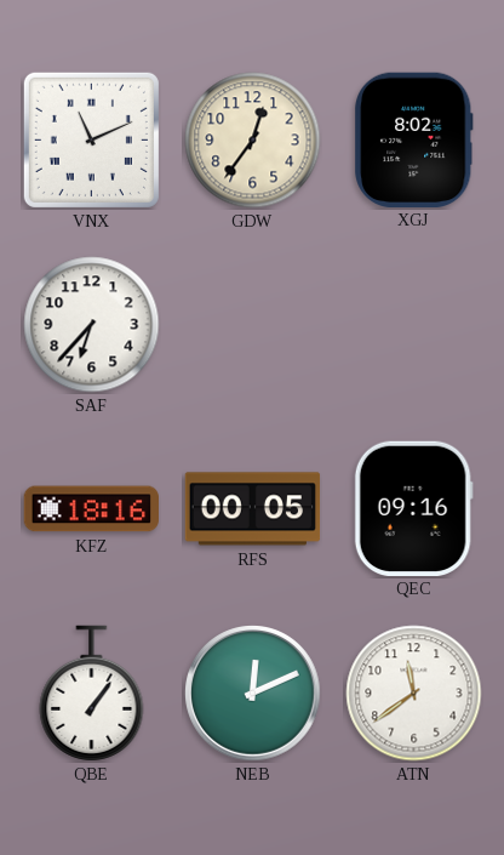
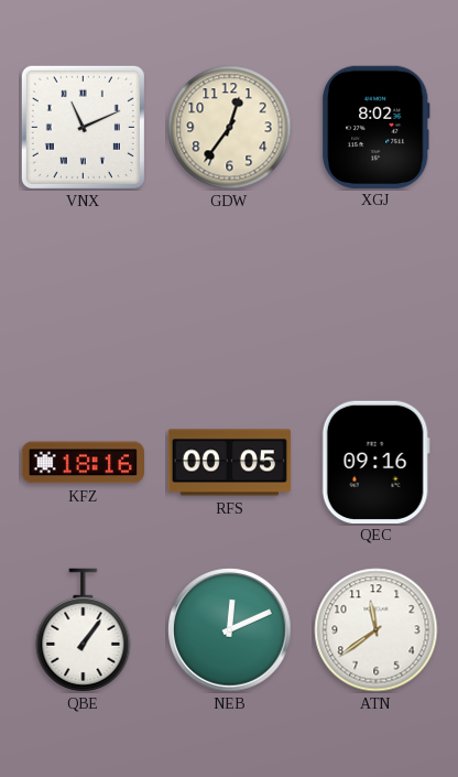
SAF: 6:37 -> none (92, 325)
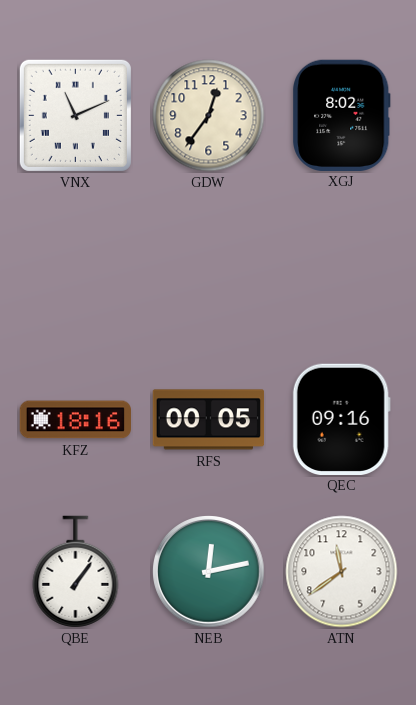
NEB: 12:11 -> 12:13 (209, 572)
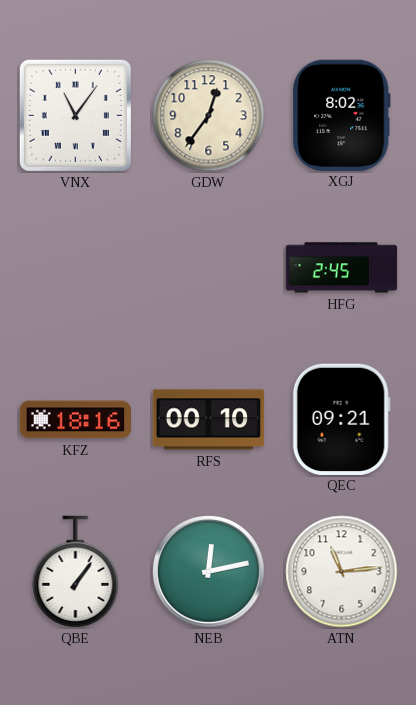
VNX: 11:11 -> 11:06 (75, 115)
HFG: none -> 2:45 (342, 268)
RFS: 00:05 -> 00:10 (209, 420)
QEC: 09:16 -> 09:21 (341, 419)
ATN: 11:39 -> 11:14 (342, 572)
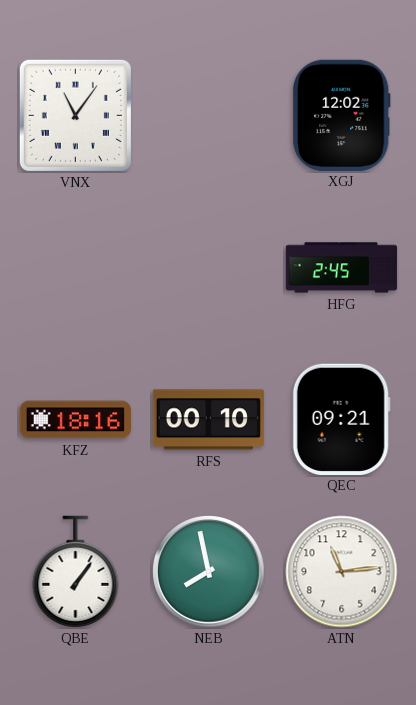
GDW: 12:36 -> none (209, 116)
XGJ: 8:02 -> 12:02 (342, 115)
NEB: 12:13 -> 7:58 (209, 572)
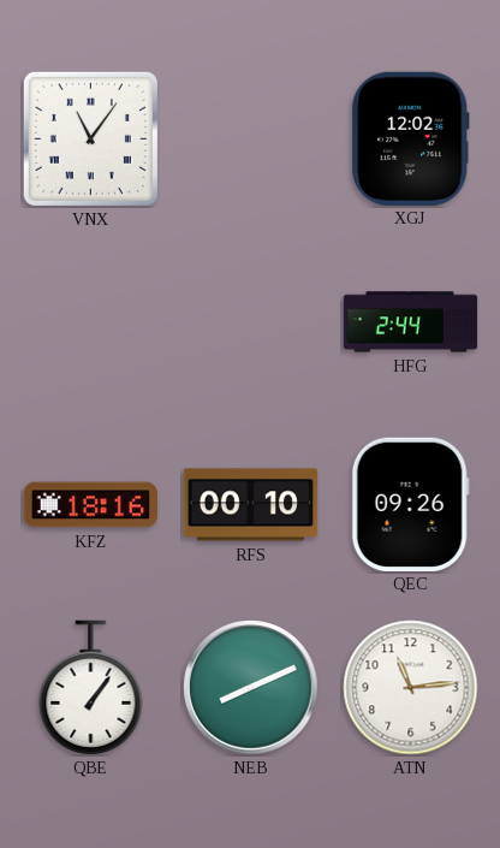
HFG: 2:45 -> 2:44 (411, 322)
QEC: 09:21 -> 09:26 (410, 504)
NEB: 7:58 -> 8:11 (251, 688)
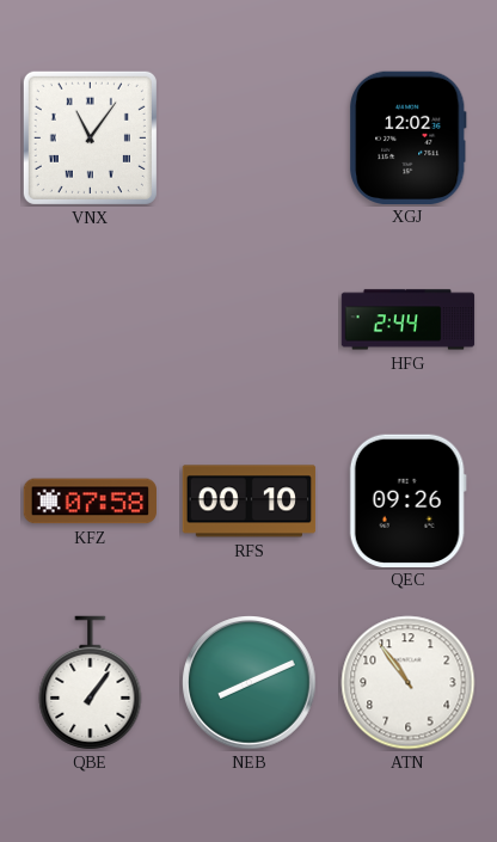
KFZ: 18:16 -> 07:58 (90, 502)
ATN: 11:14 -> 10:54 (409, 683)
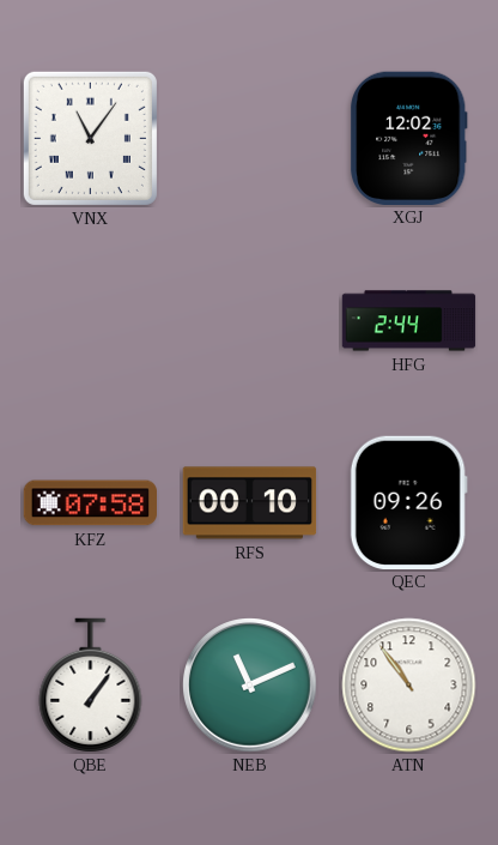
NEB: 8:11 -> 11:11 (250, 686)
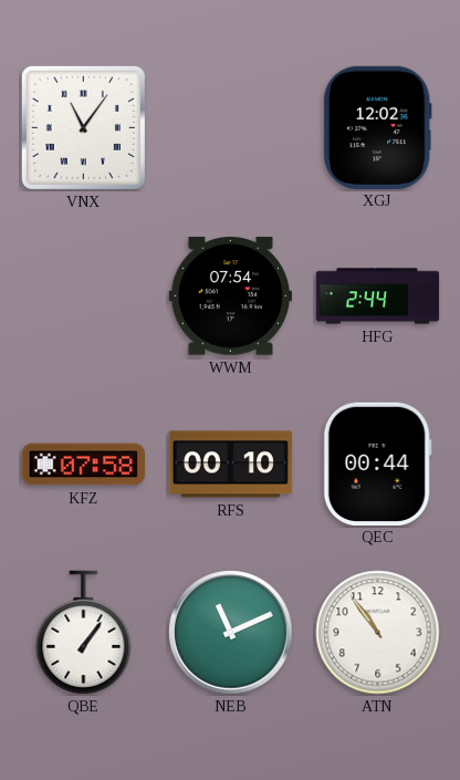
WWM: none -> 07:54 (230, 297)
QEC: 09:26 -> 00:44 (377, 464)
